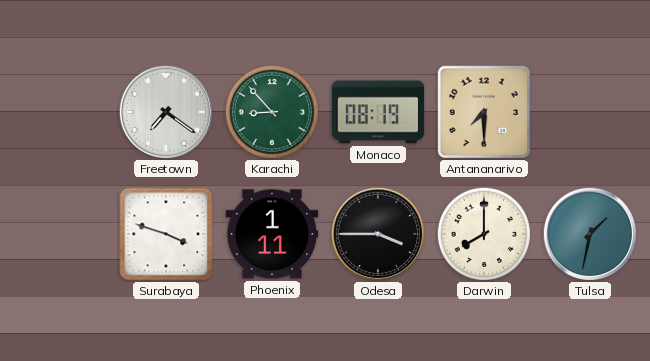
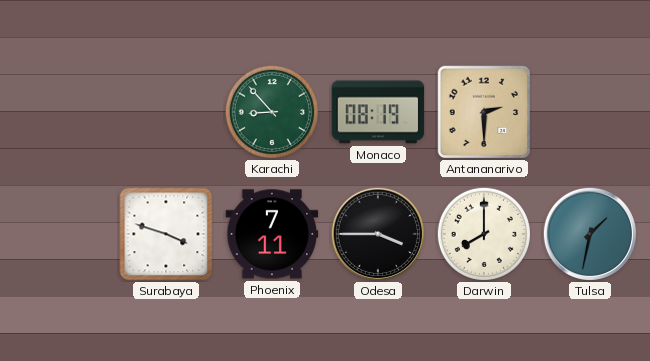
Freetown: 7:21 -> none (165, 111)
Antananarivo: 7:30 -> 2:30 (484, 112)
Phoenix: 1:11 -> 7:11 (272, 234)
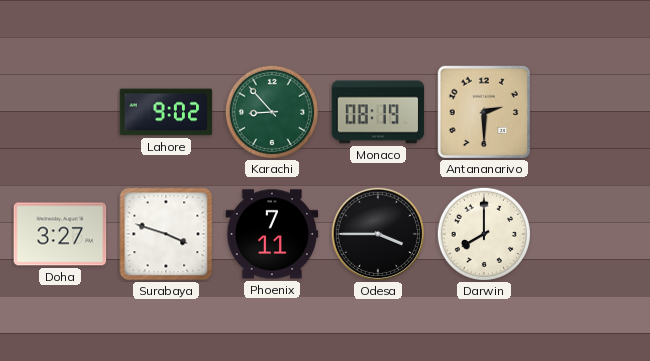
Lahore: none -> 9:02 (166, 112)
Doha: none -> 3:27 (60, 234)
Tulsa: 1:32 -> none (589, 233)
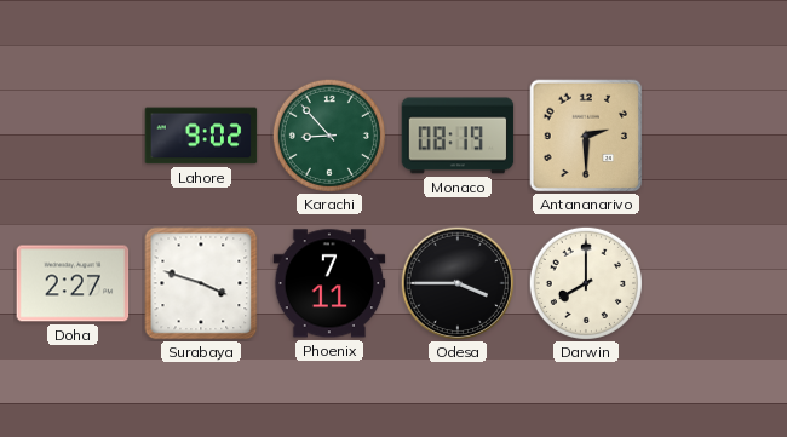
Doha: 3:27 -> 2:27 (73, 283)
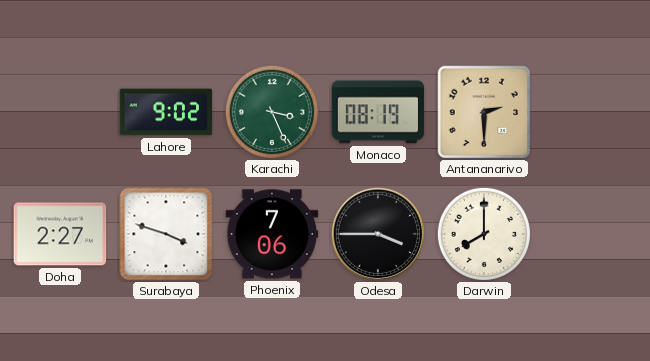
Karachi: 8:53 -> 3:26 (272, 112)
Phoenix: 7:11 -> 7:06 (272, 234)
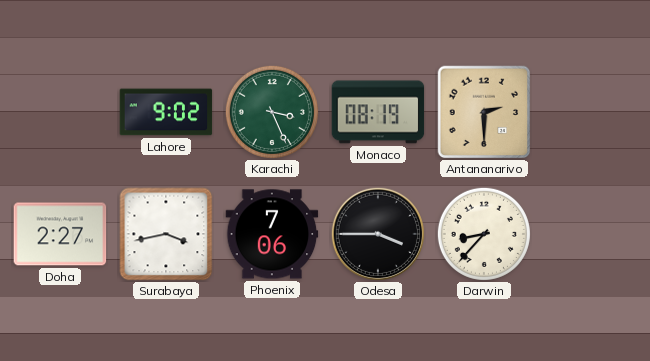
Surabaya: 3:48 -> 3:43 (166, 234)
Darwin: 8:00 -> 8:37 (484, 234)
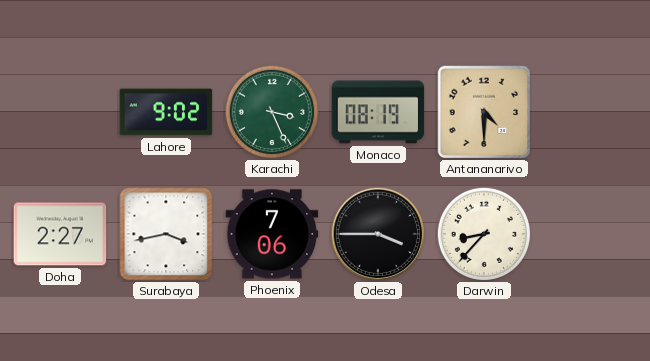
Antananarivo: 2:30 -> 4:30 (484, 112)
